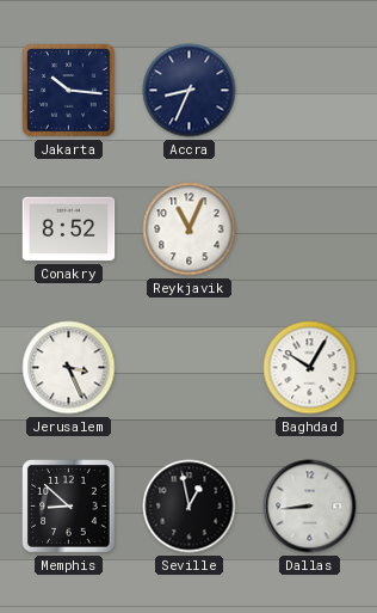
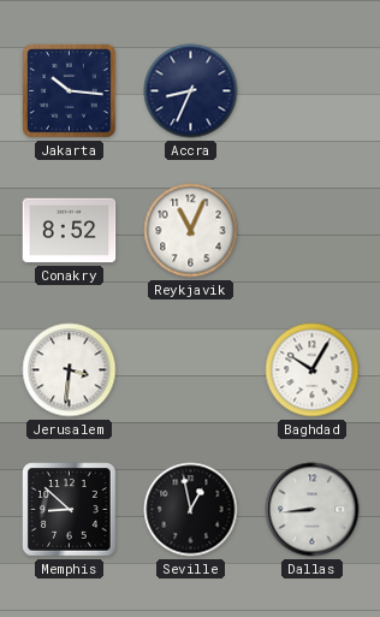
Jerusalem: 3:26 -> 3:31 (70, 370)
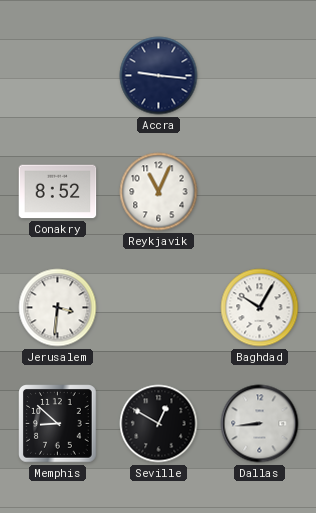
Jakarta: 10:16 -> none (70, 91)
Accra: 8:34 -> 9:16 (159, 76)
Seville: 12:58 -> 12:50 (159, 424)
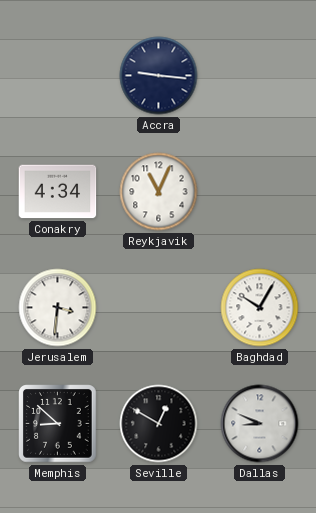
Conakry: 8:52 -> 4:34 (58, 192)
Dallas: 8:44 -> 8:49 (260, 424)
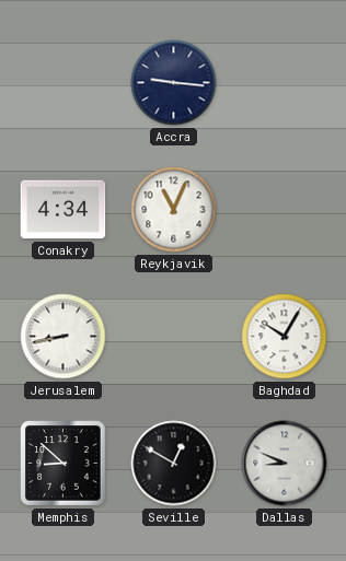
Jerusalem: 3:31 -> 8:43 (64, 337)
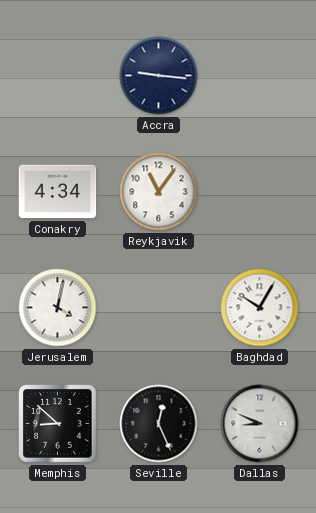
Reykjavik: 11:04 -> 11:06 (159, 192)
Jerusalem: 8:43 -> 4:02 (58, 308)
Seville: 12:50 -> 12:26 (159, 424)
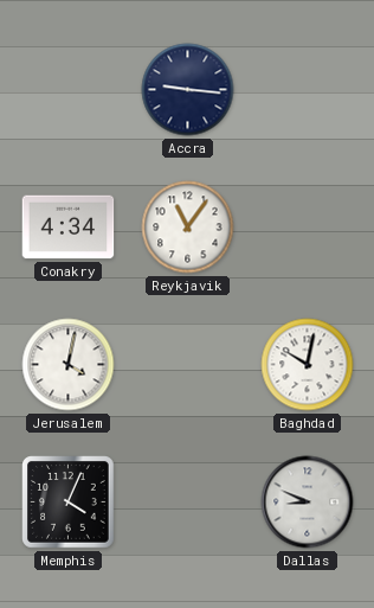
Baghdad: 10:05 -> 10:02 (308, 365)
Memphis: 8:52 -> 4:04 (69, 503)
Seville: 12:26 -> none (159, 424)
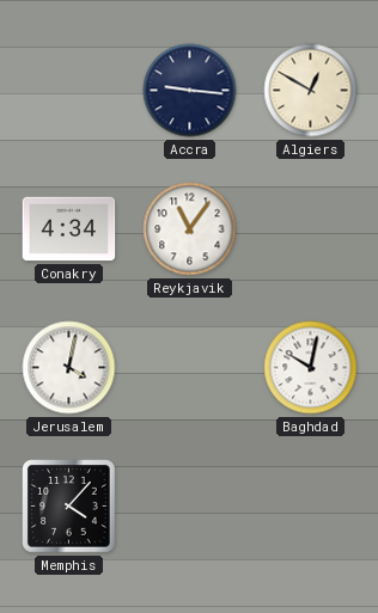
Algiers: none -> 12:50 (311, 91)
Memphis: 4:04 -> 4:07 (69, 507)
Dallas: 8:49 -> none (308, 503)
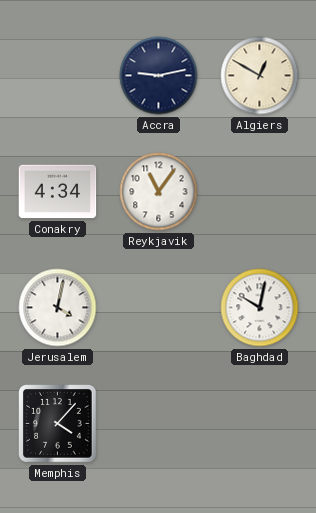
Accra: 9:16 -> 9:13 (159, 76)
